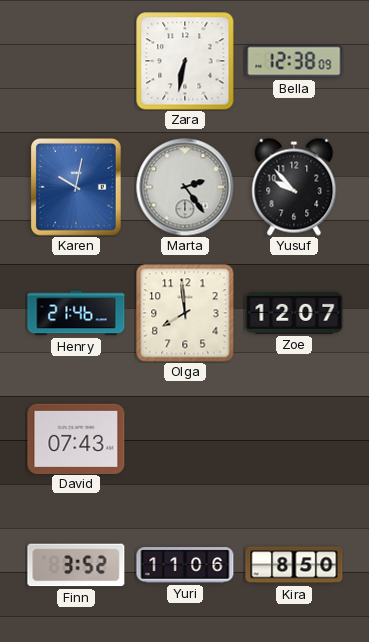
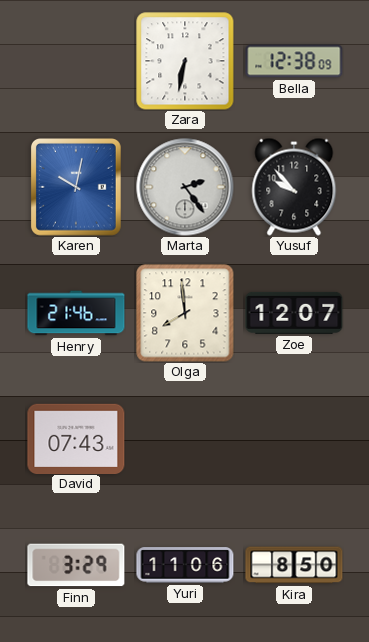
Finn: 3:52 -> 3:29 (76, 565)
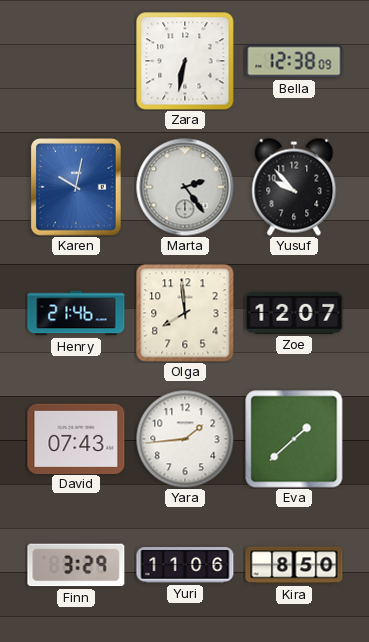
Yara: none -> 1:44 (185, 439)
Eva: none -> 1:38 (294, 439)
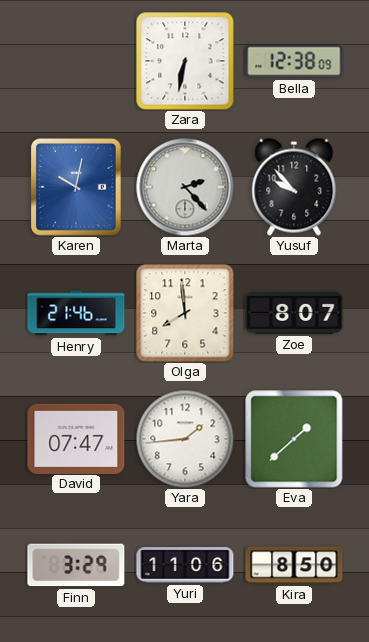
Marta: 2:24 -> 2:23 (185, 187)
Zoe: 12:07 -> 8:07 (294, 313)
David: 07:43 -> 07:47 (76, 438)
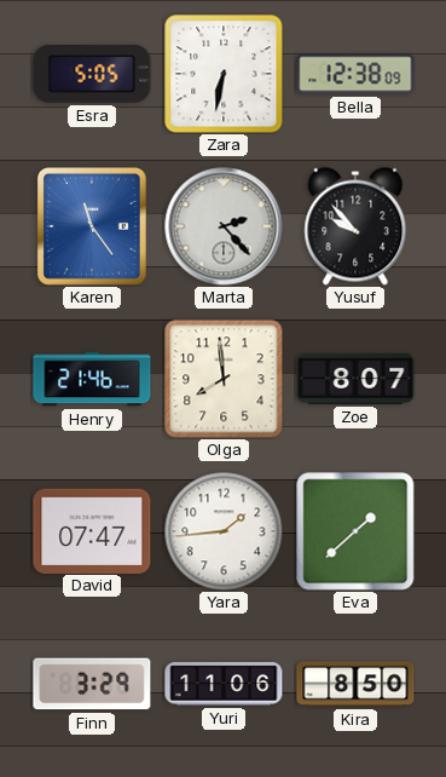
Esra: none -> 5:05 (92, 75)
Karen: 10:02 -> 11:24 (93, 228)
